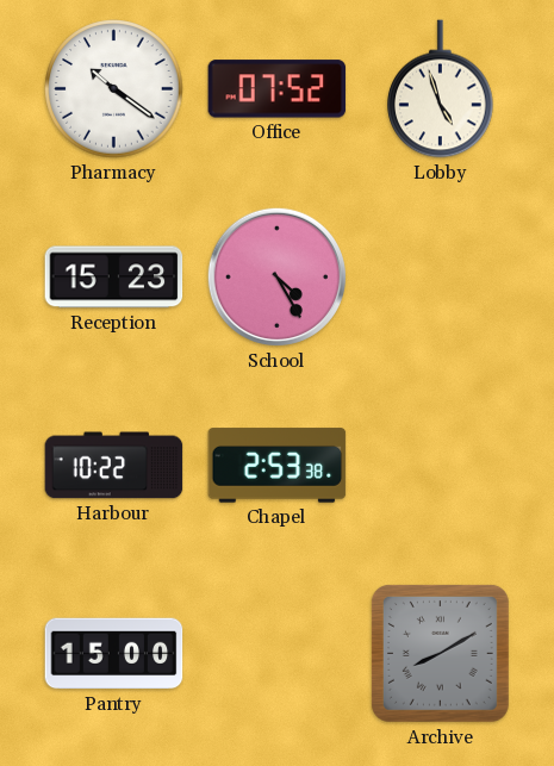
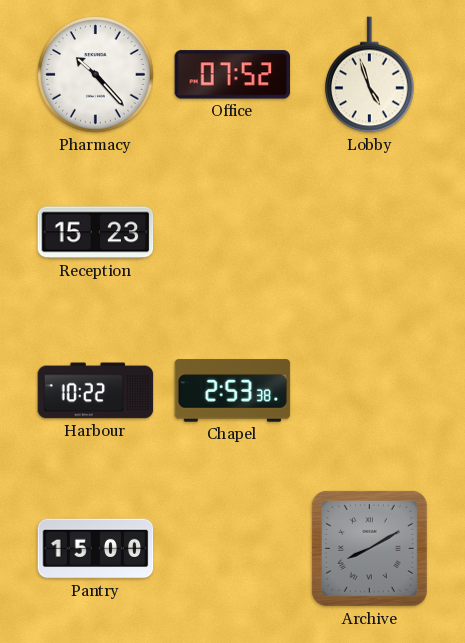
Pharmacy: 10:21 -> 10:23 (96, 75)
School: 4:25 -> none (276, 276)
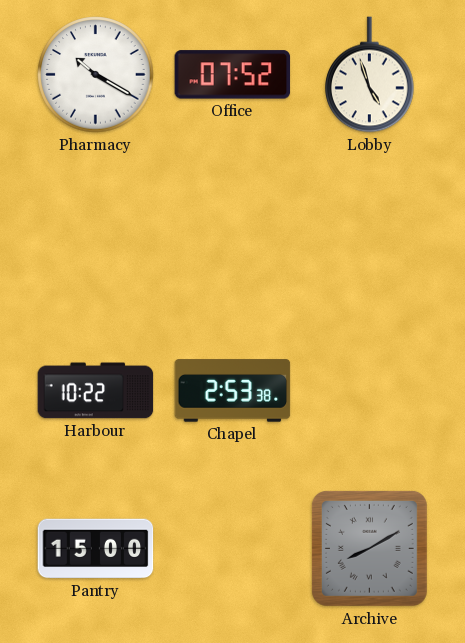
Pharmacy: 10:23 -> 10:20 (96, 75)
Reception: 15:23 -> none (96, 233)
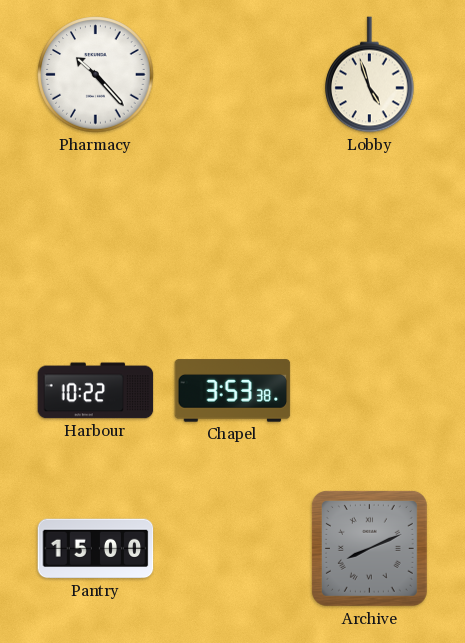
Pharmacy: 10:20 -> 10:23 (96, 75)
Office: 07:52 -> none (233, 75)
Chapel: 2:53 -> 3:53 (233, 391)
Archive: 8:10 -> 8:11 (369, 548)
